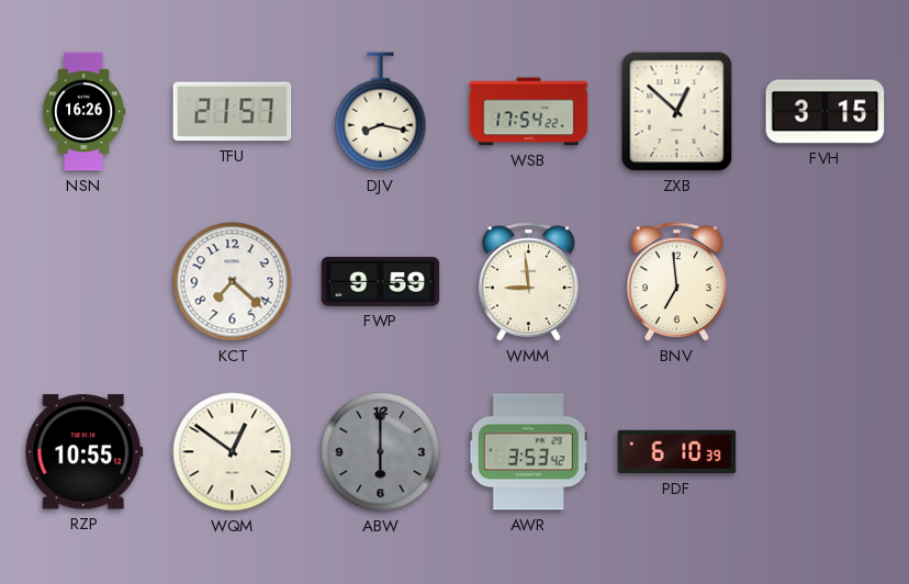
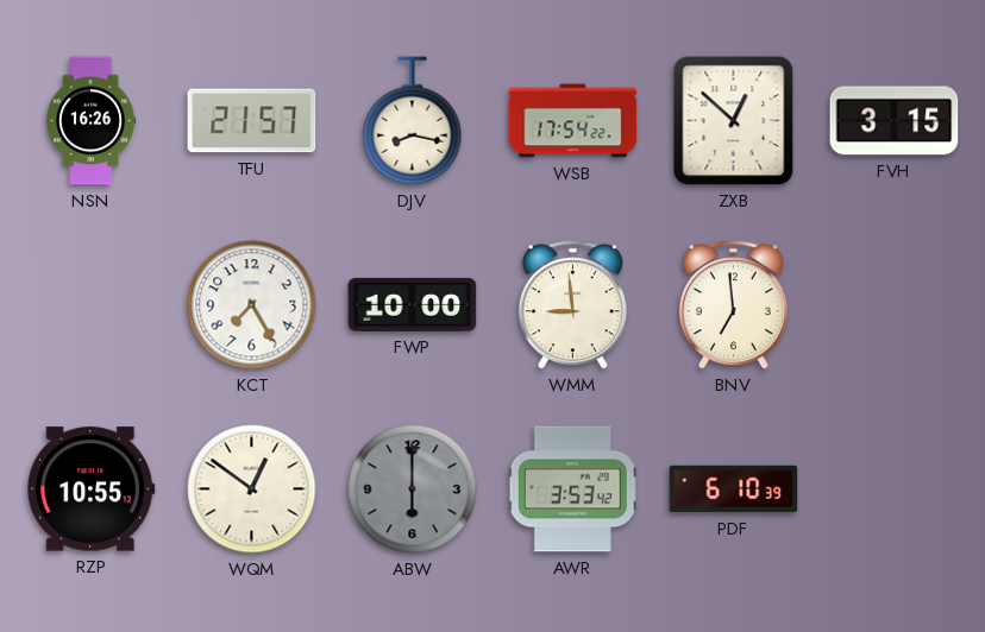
KCT: 7:22 -> 7:25 (252, 305)
FWP: 9:59 -> 10:00 (413, 304)
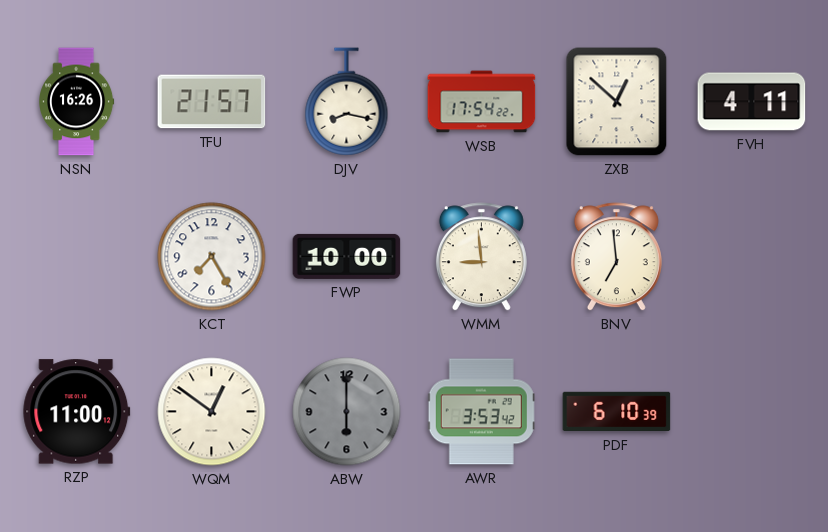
FVH: 3:15 -> 4:11 (752, 102)
RZP: 10:55 -> 11:00 (77, 412)
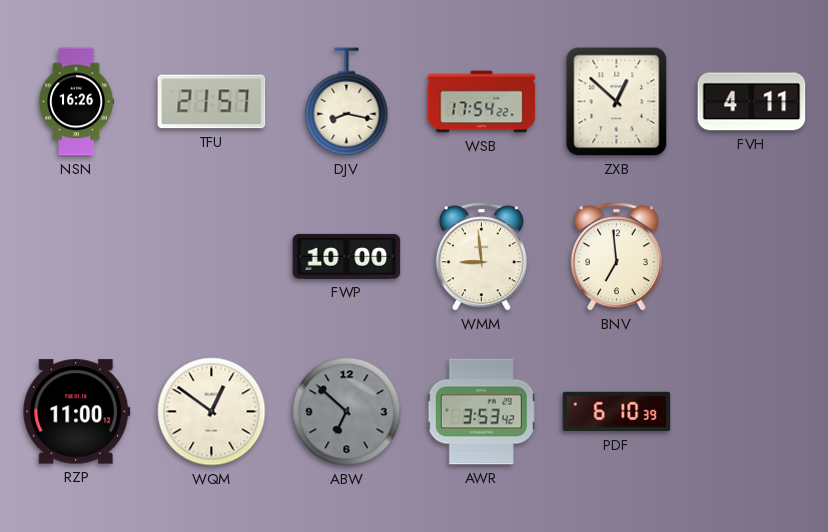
KCT: 7:25 -> none (212, 257)
ABW: 6:00 -> 6:52 (347, 412)
